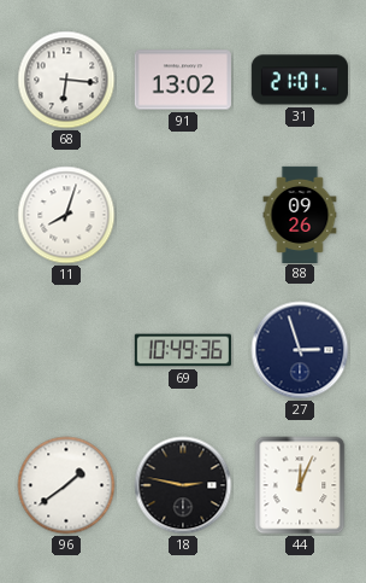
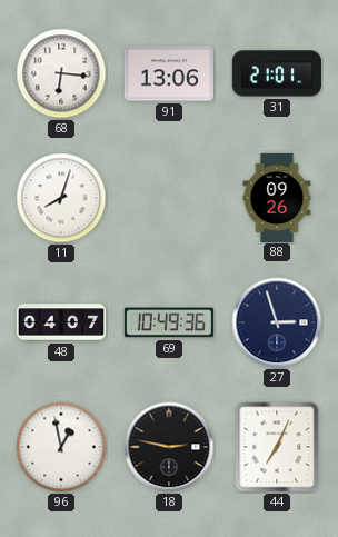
91: 13:02 -> 13:06 (169, 73)
48: none -> 04:07 (60, 322)
96: 1:39 -> 12:58 (61, 447)
44: 12:04 -> 7:04 (277, 447)
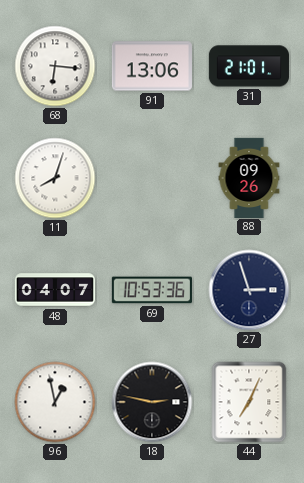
69: 10:49 -> 10:53 (152, 290)
